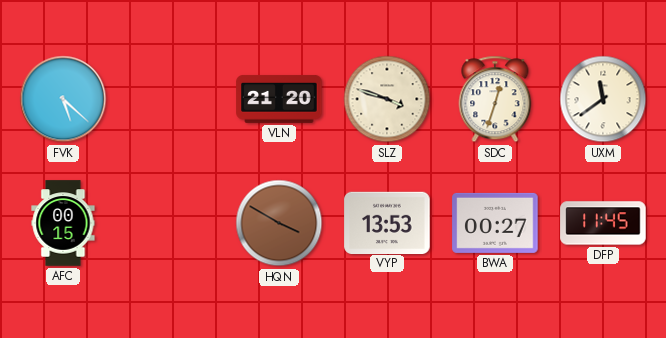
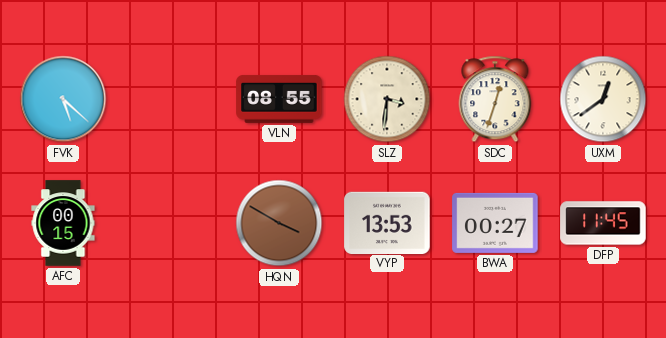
VLN: 21:20 -> 08:55 (279, 99)
SLZ: 3:48 -> 3:31 (387, 99)
UXM: 11:39 -> 12:39 (603, 99)
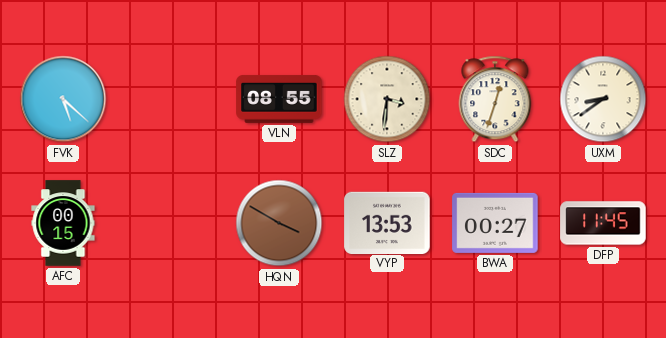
UXM: 12:39 -> 8:39 (603, 99)
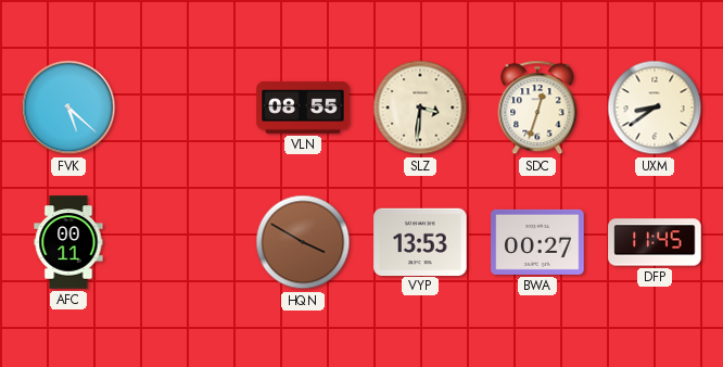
AFC: 00:15 -> 00:11 (68, 242)
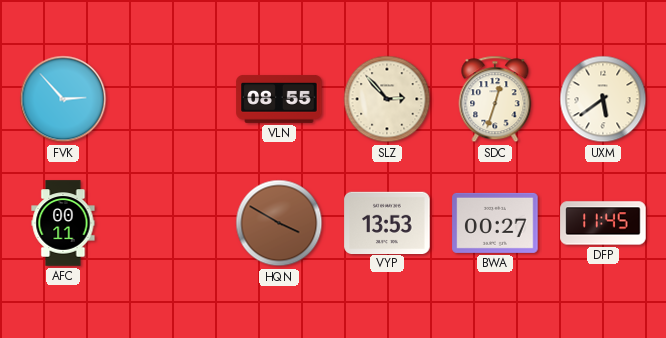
FVK: 5:22 -> 2:53 (63, 99)
SLZ: 3:31 -> 2:53 (387, 99)
UXM: 8:39 -> 5:39 (603, 99)
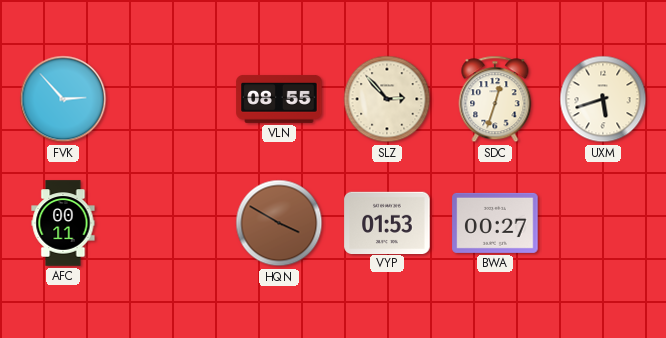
UXM: 5:39 -> 5:42 (603, 99)
VYP: 13:53 -> 01:53 (387, 222)
DFP: 11:45 -> none (603, 223)
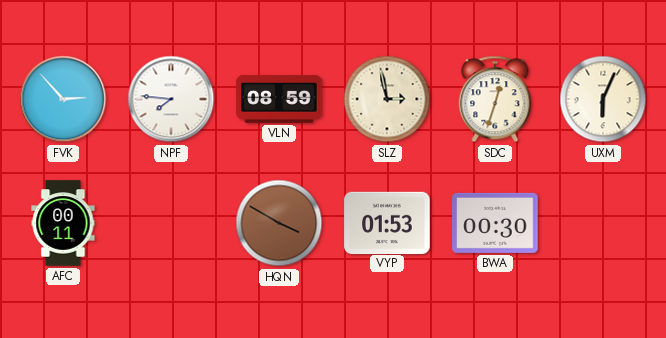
NPF: none -> 7:46 (171, 99)
VLN: 08:55 -> 08:59 (279, 99)
SLZ: 2:53 -> 2:58 (387, 99)
UXM: 5:42 -> 6:04 (603, 99)
BWA: 00:27 -> 00:30 (495, 223)
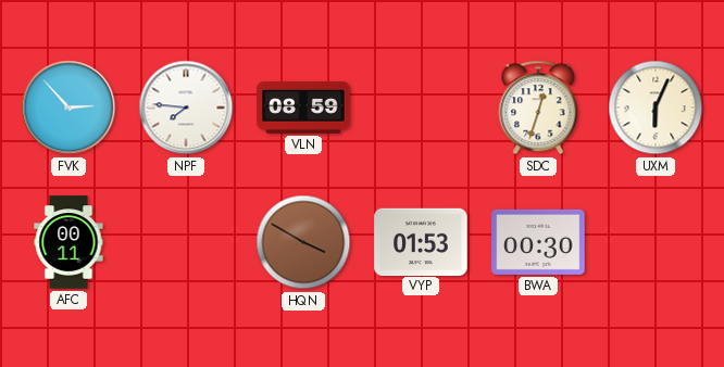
SLZ: 2:58 -> none (387, 99)
